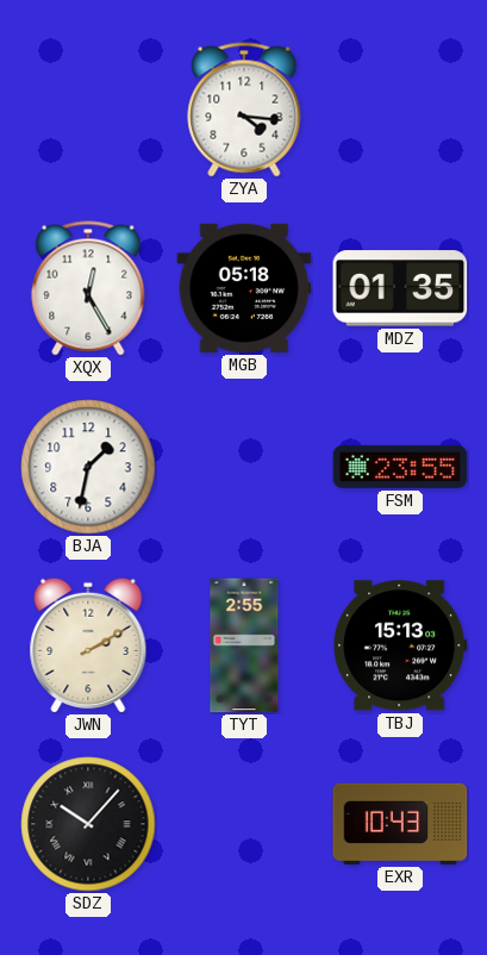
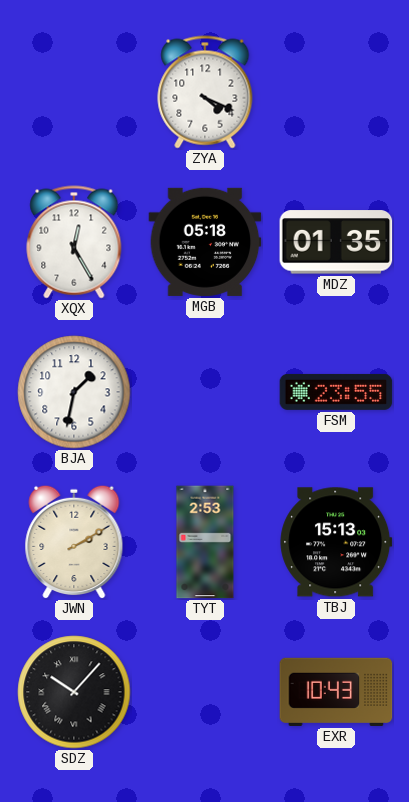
ZYA: 4:16 -> 4:19 (205, 92)
TYT: 2:55 -> 2:53 (205, 542)
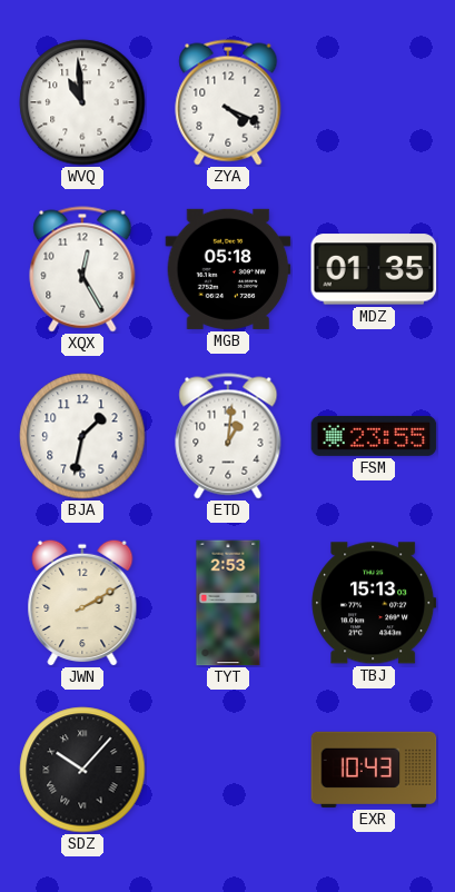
WVQ: none -> 10:59 (82, 102)
ETD: none -> 1:01 (228, 436)
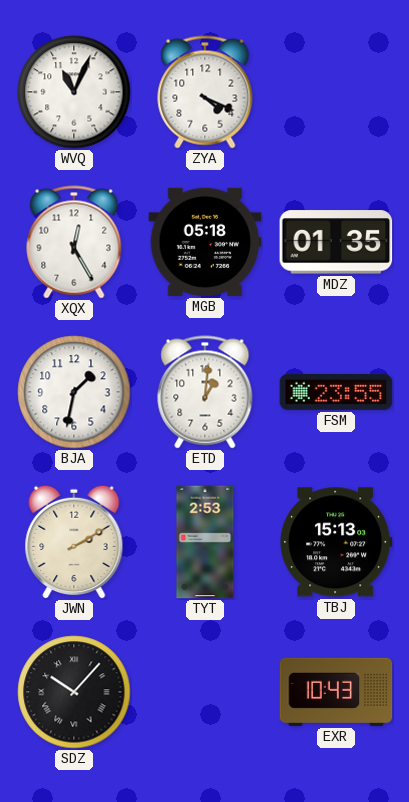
WVQ: 10:59 -> 11:04 (74, 92)
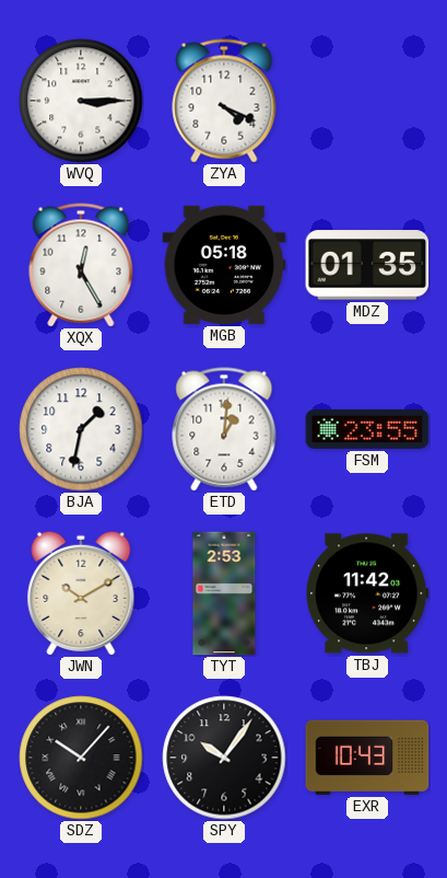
WVQ: 11:04 -> 3:15 (81, 101)
JWN: 2:10 -> 10:10 (81, 593)
TBJ: 15:13 -> 11:42 (367, 593)
SPY: none -> 10:06 (224, 758)
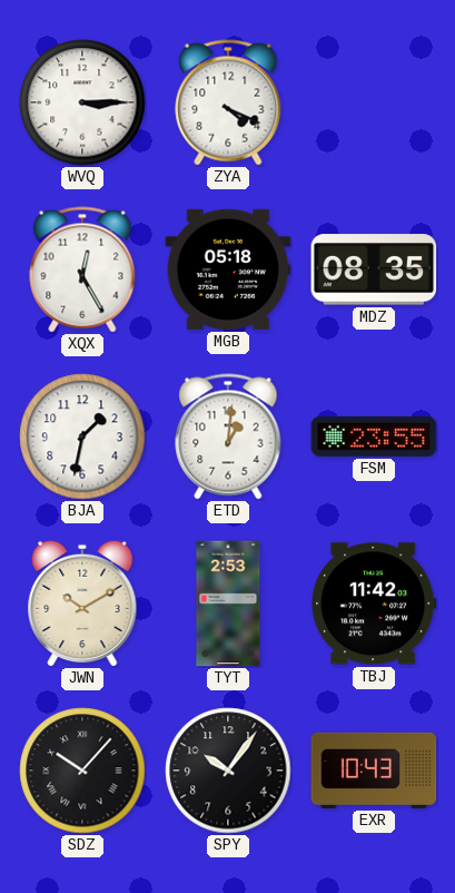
MDZ: 01:35 -> 08:35 (374, 269)
